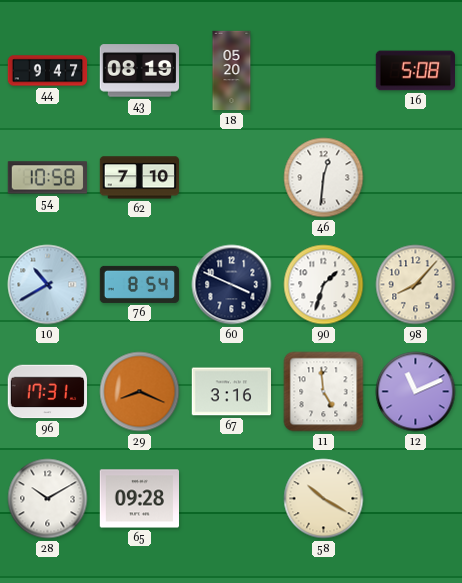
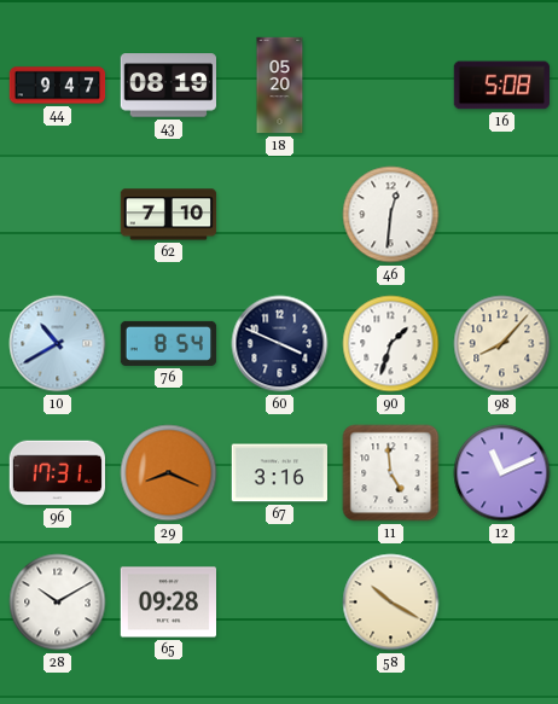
54: 10:58 -> none (47, 178)
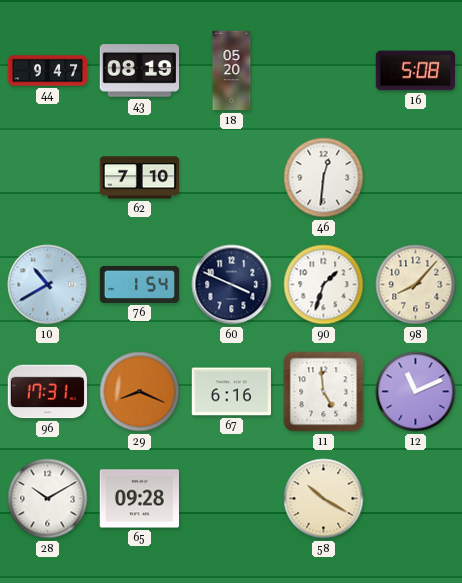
76: 8:54 -> 1:54 (140, 284)
67: 3:16 -> 6:16 (231, 392)
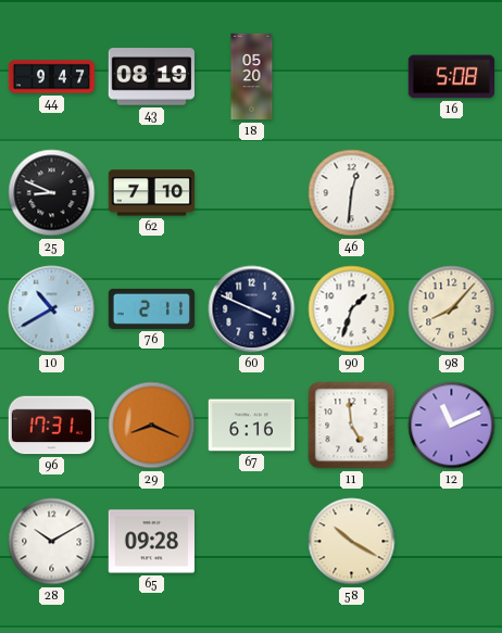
25: none -> 8:49 (52, 193)
76: 1:54 -> 2:11 (152, 308)
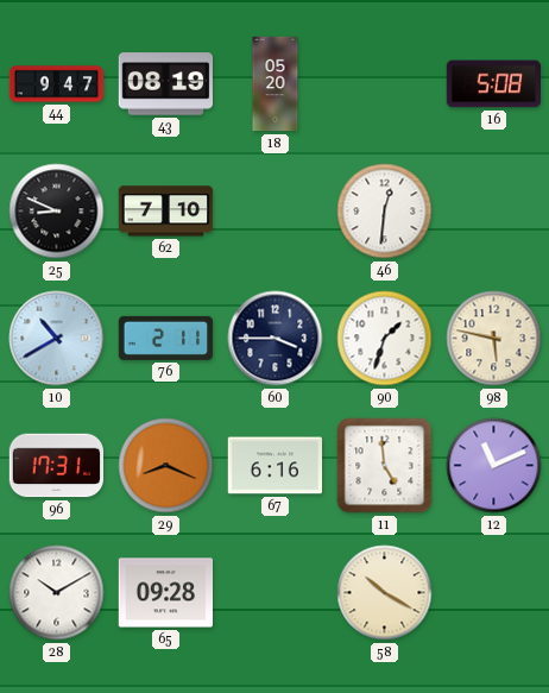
60: 3:49 -> 3:45 (276, 339)
98: 8:07 -> 5:47 (494, 339)
